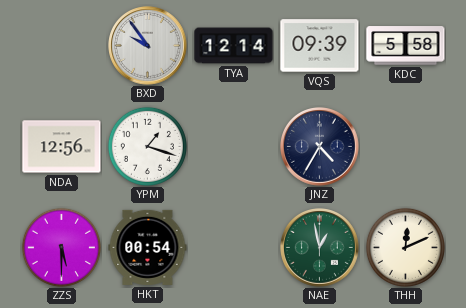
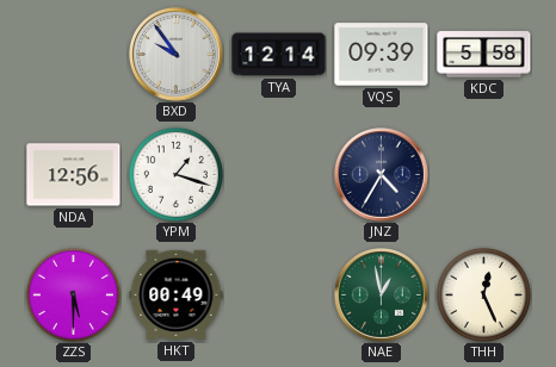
HKT: 00:54 -> 00:49 (177, 294)
THH: 12:11 -> 12:26 (483, 294)
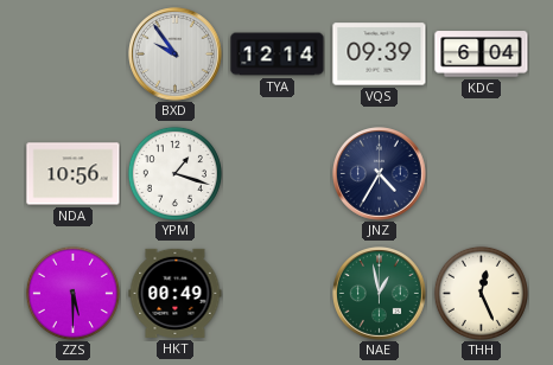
KDC: 5:58 -> 6:04 (482, 55)
NDA: 12:56 -> 10:56 (74, 174)
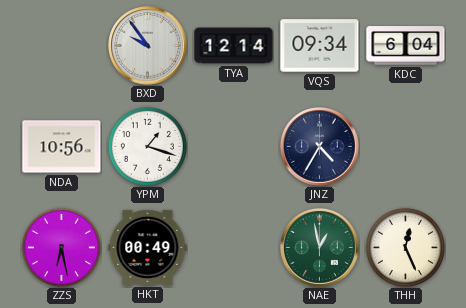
VQS: 09:39 -> 09:34 (320, 46)
ZZS: 5:30 -> 6:28 (61, 247)
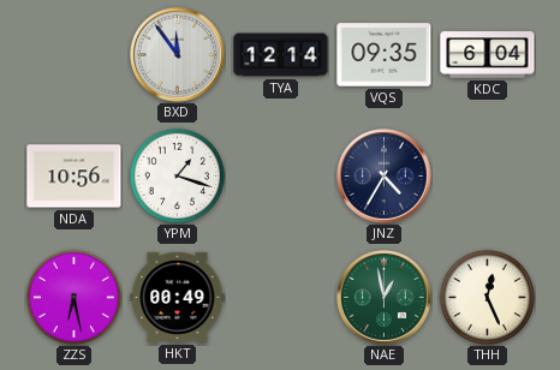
BXD: 9:54 -> 11:54 (178, 55)
VQS: 09:34 -> 09:35 (385, 55)
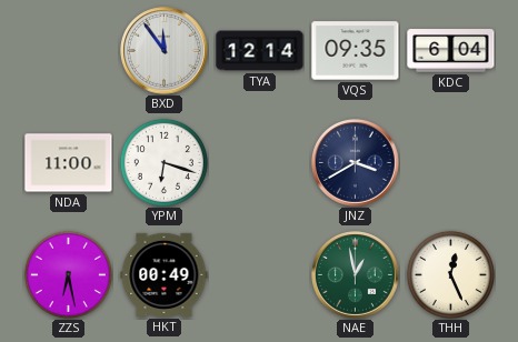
NDA: 10:56 -> 11:00 (69, 163)
YPM: 1:18 -> 6:18 (163, 162)
JNZ: 4:35 -> 3:40 (356, 163)
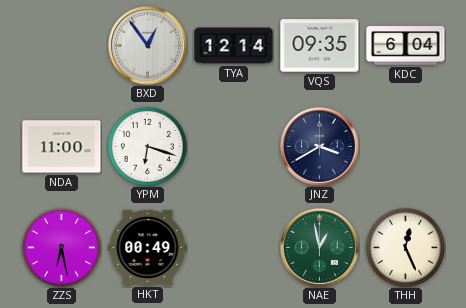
BXD: 11:54 -> 12:54 (148, 46)
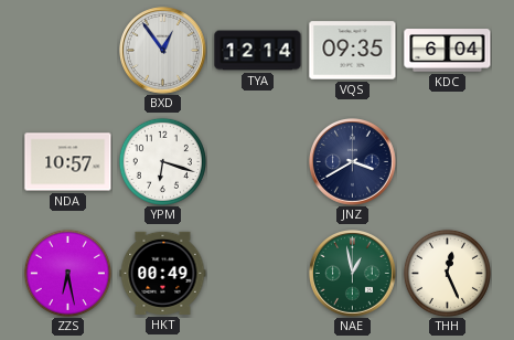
NDA: 11:00 -> 10:57 (68, 162)
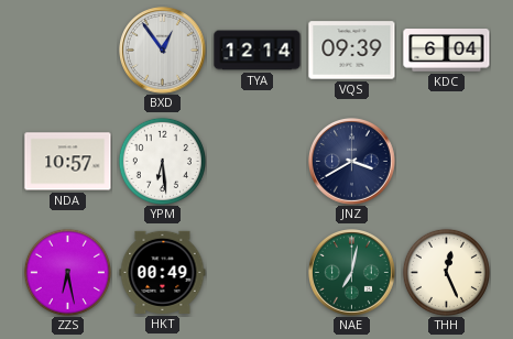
VQS: 09:35 -> 09:39 (352, 51)
YPM: 6:18 -> 6:29 (162, 161)
NAE: 12:58 -> 7:02 (352, 273)
